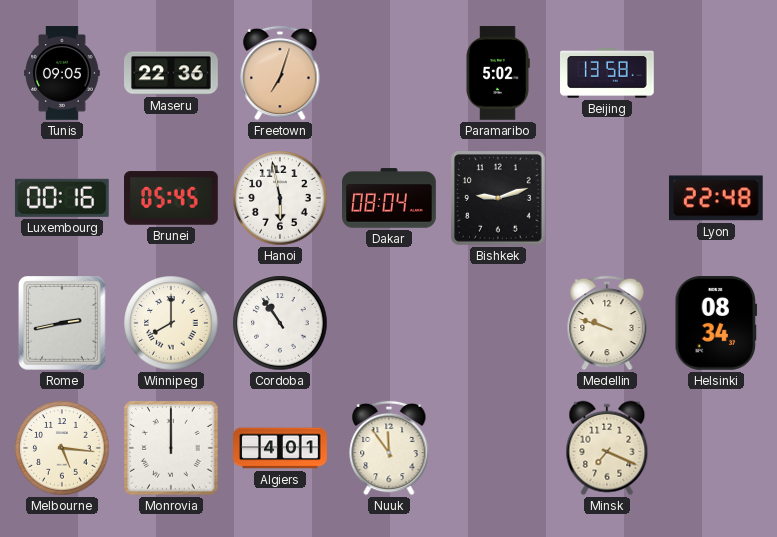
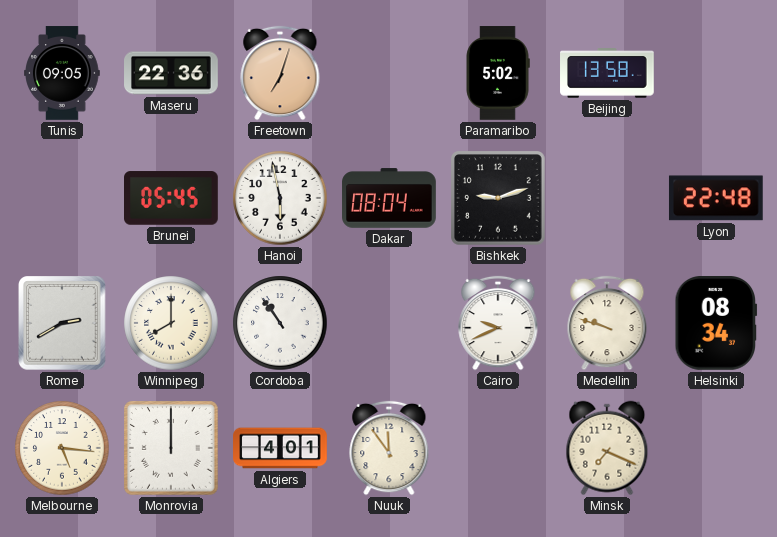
Luxembourg: 00:16 -> none (62, 198)
Rome: 2:43 -> 2:40 (63, 323)
Cairo: none -> 9:41 (498, 323)
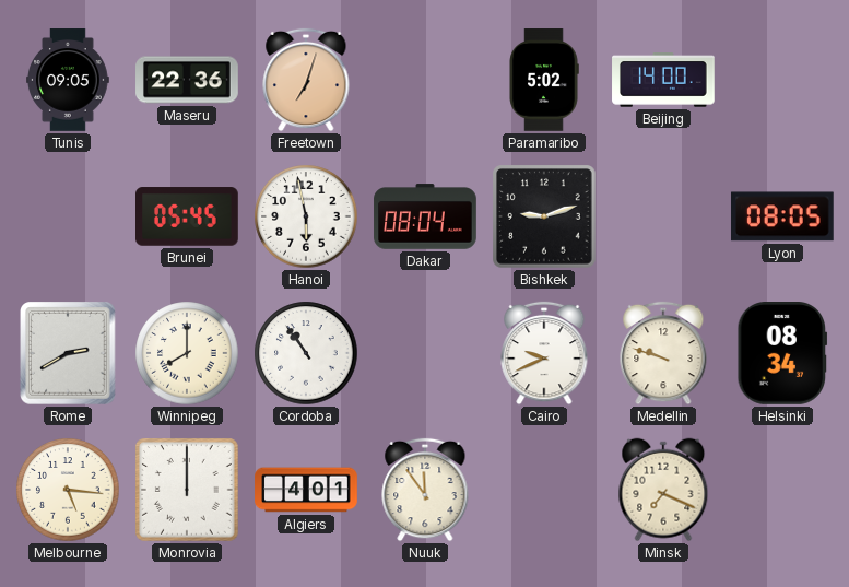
Beijing: 13:58 -> 14:00 (663, 80)
Lyon: 22:48 -> 08:05 (782, 216)
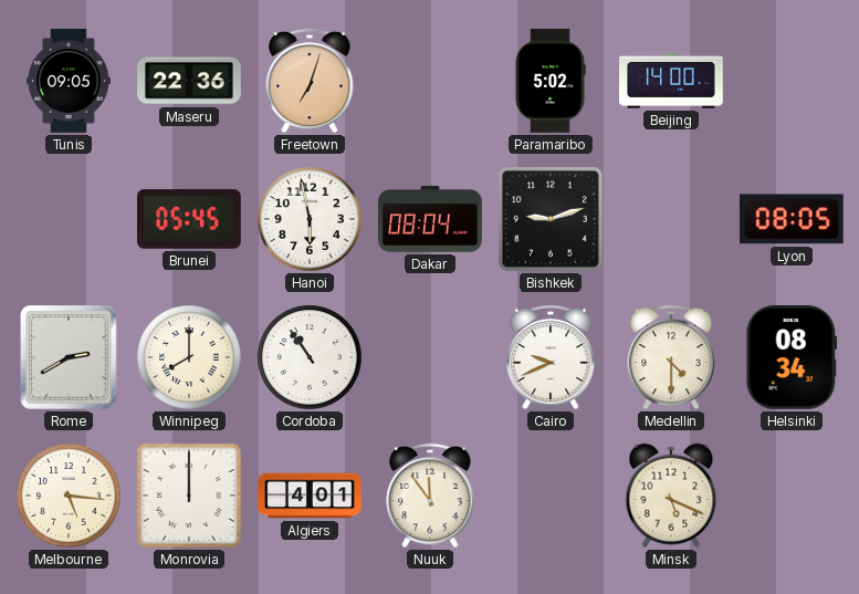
Medellin: 9:48 -> 4:30 (671, 357)
Minsk: 7:19 -> 5:19 (671, 496)
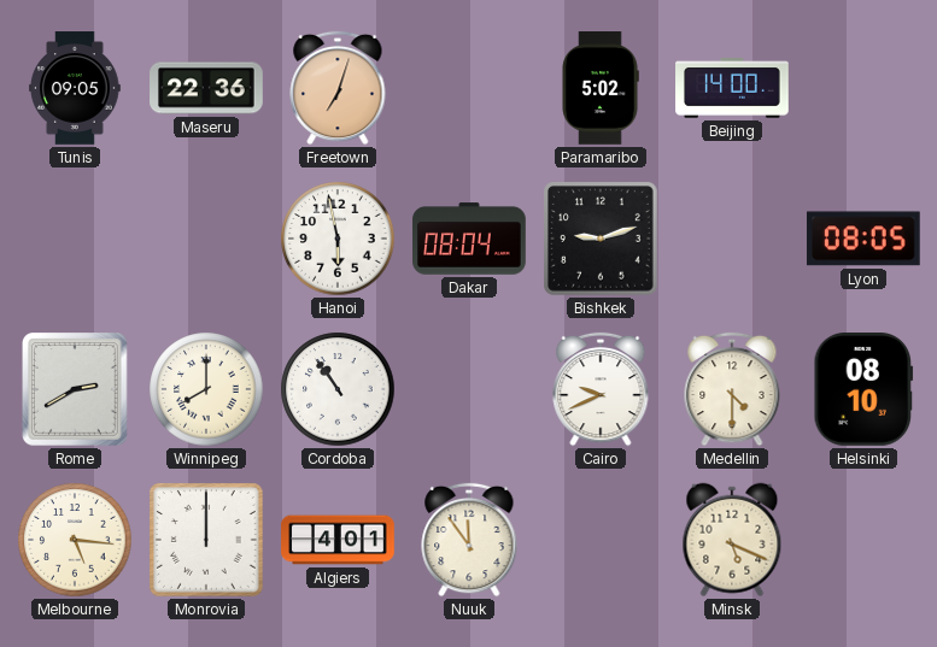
Brunei: 05:45 -> none (190, 219)
Helsinki: 08:34 -> 08:10 (863, 390)
